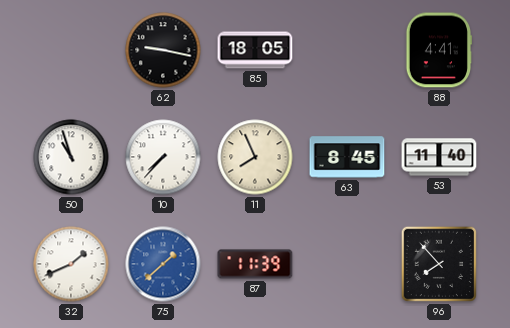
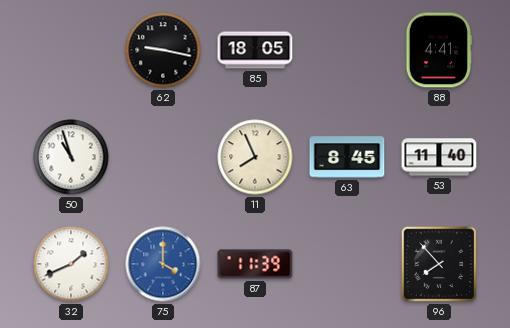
10: 7:37 -> none (163, 157)
75: 1:38 -> 4:00 (163, 264)
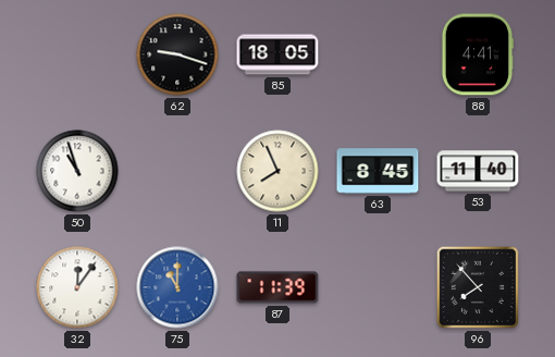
62: 9:17 -> 9:18 (177, 54)
32: 1:41 -> 12:06 (77, 287)
75: 4:00 -> 11:00 (177, 287)
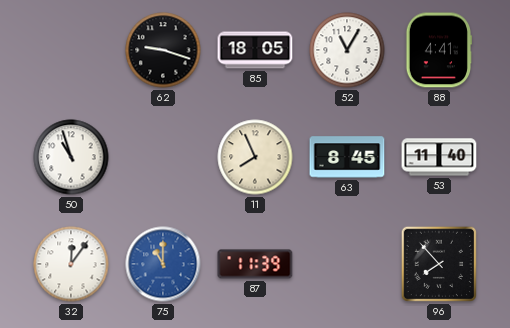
52: none -> 11:05 (347, 50)
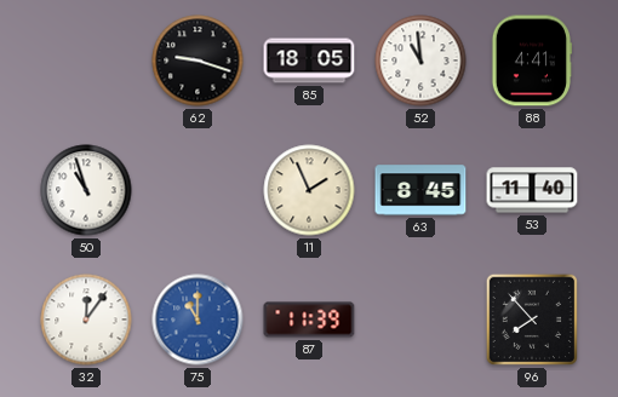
52: 11:05 -> 10:59 (420, 61)
11: 7:56 -> 1:56 (309, 190)
